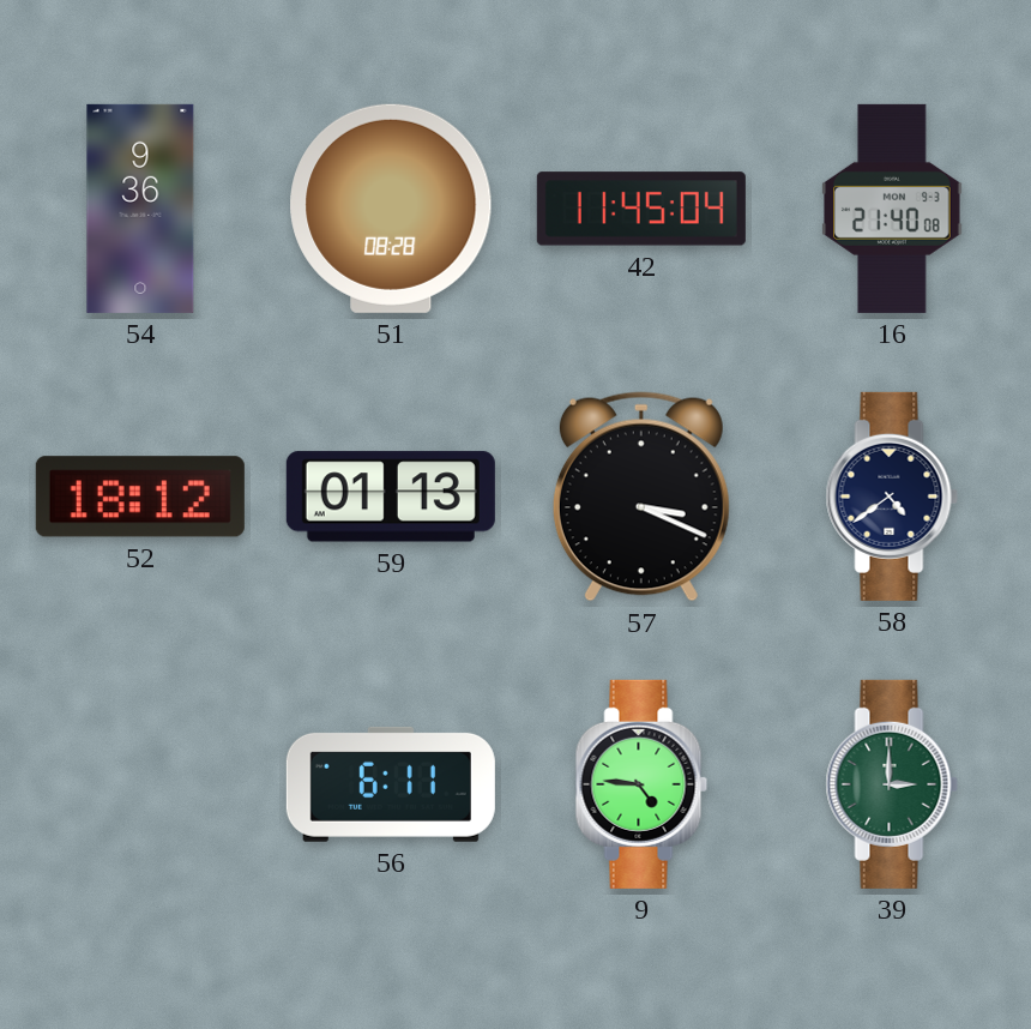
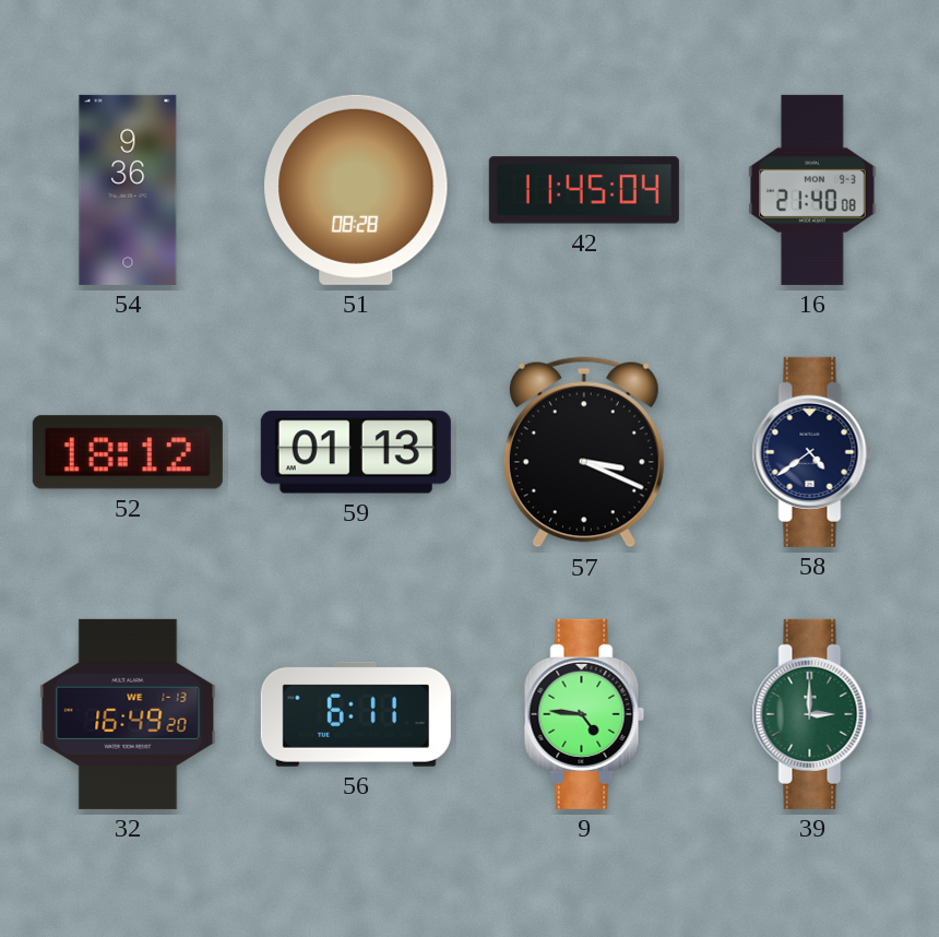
32: none -> 16:49 (128, 714)
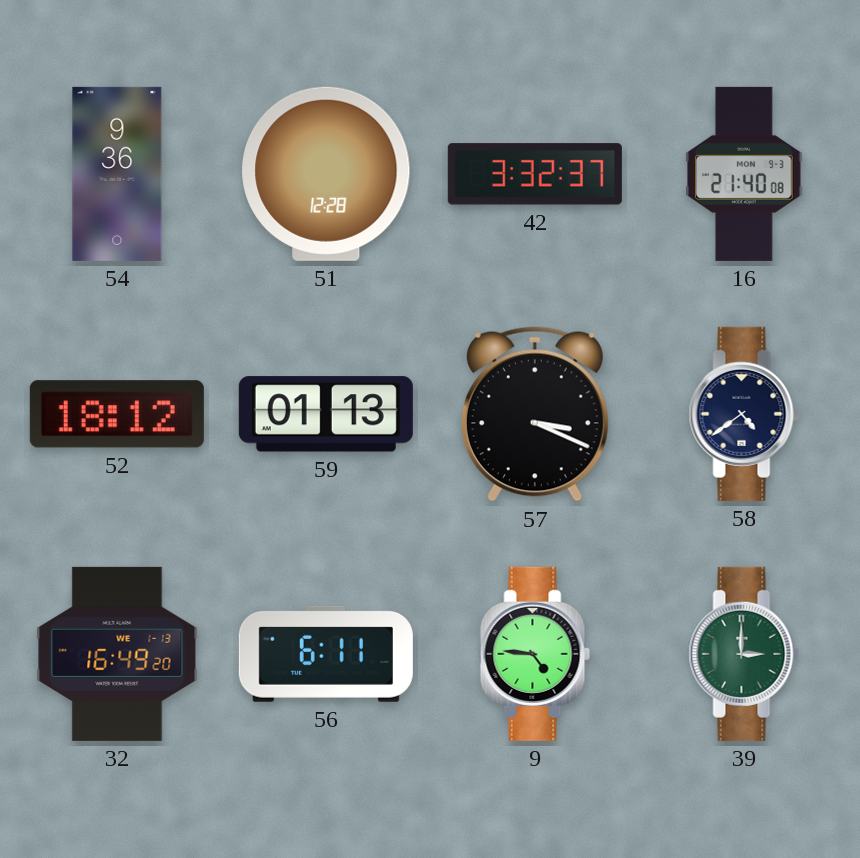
51: 08:28 -> 12:28 (326, 174)
42: 11:45 -> 3:32 (535, 174)
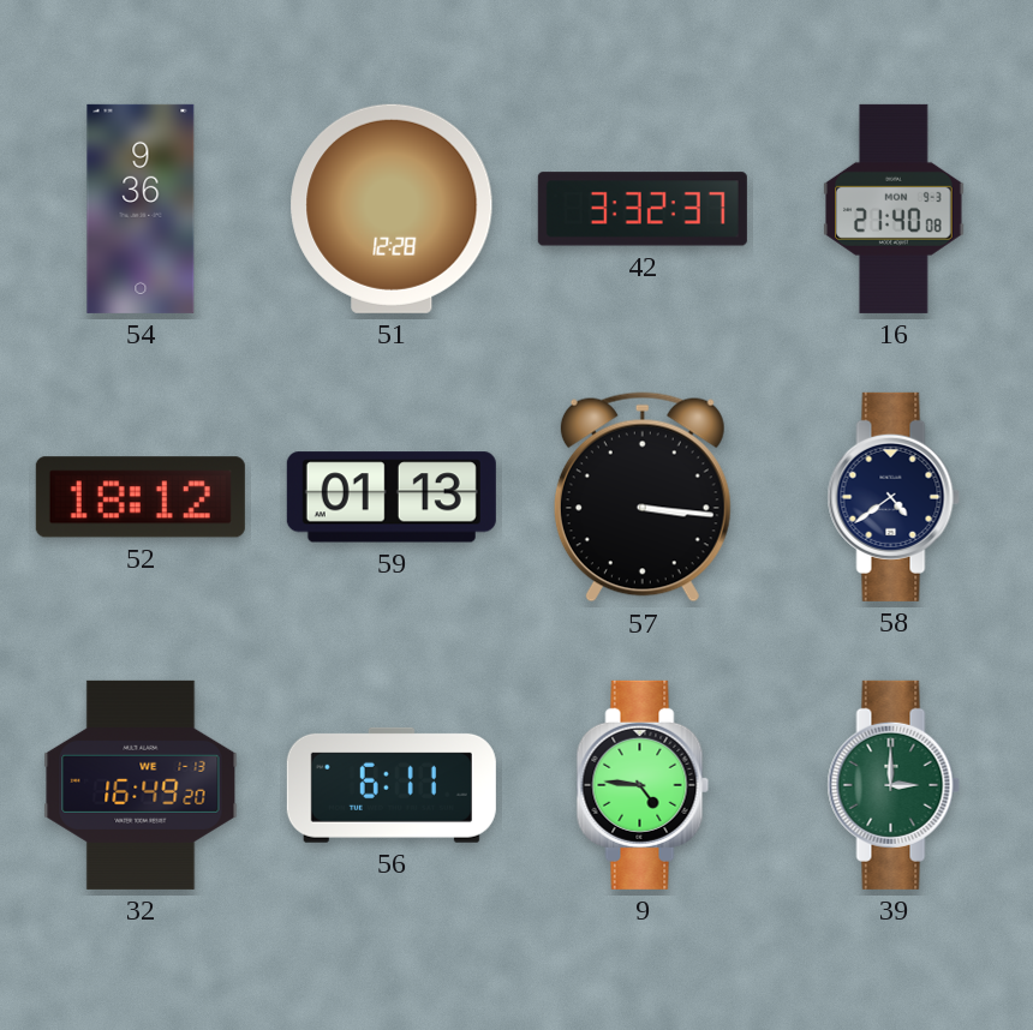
57: 3:19 -> 3:16 (643, 497)
